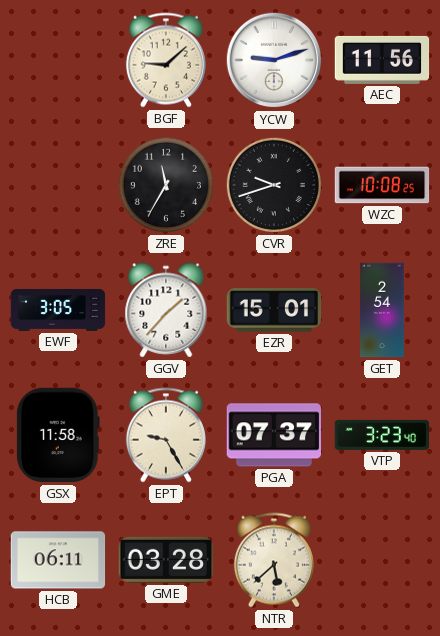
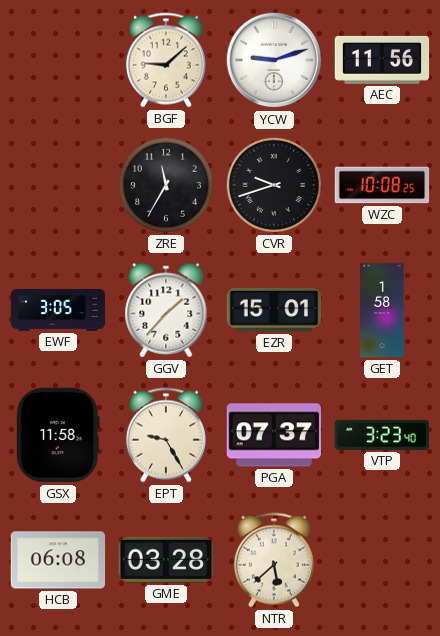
GET: 2:54 -> 1:58 (382, 310)
HCB: 06:11 -> 06:08 (58, 560)
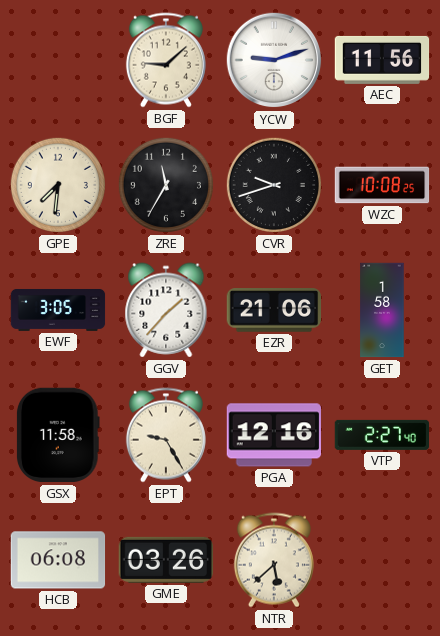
GPE: none -> 7:31 (58, 185)
EZR: 15:01 -> 21:06 (274, 310)
PGA: 07:37 -> 12:16 (273, 435)
VTP: 3:23 -> 2:27 (381, 435)
GME: 03:28 -> 03:26 (165, 560)
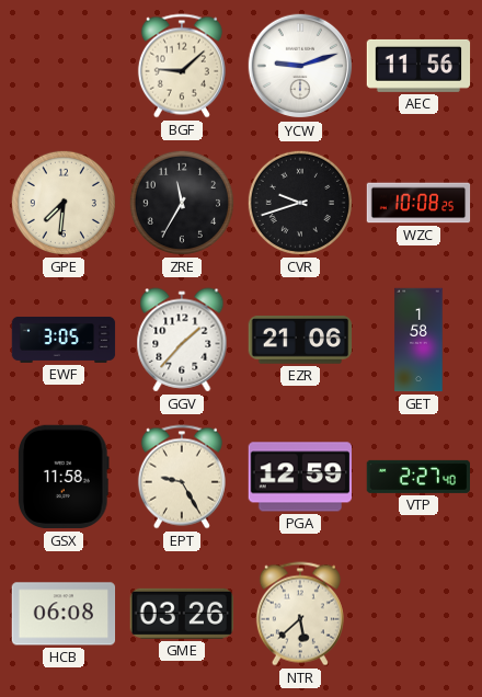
PGA: 12:16 -> 12:59 (299, 477)
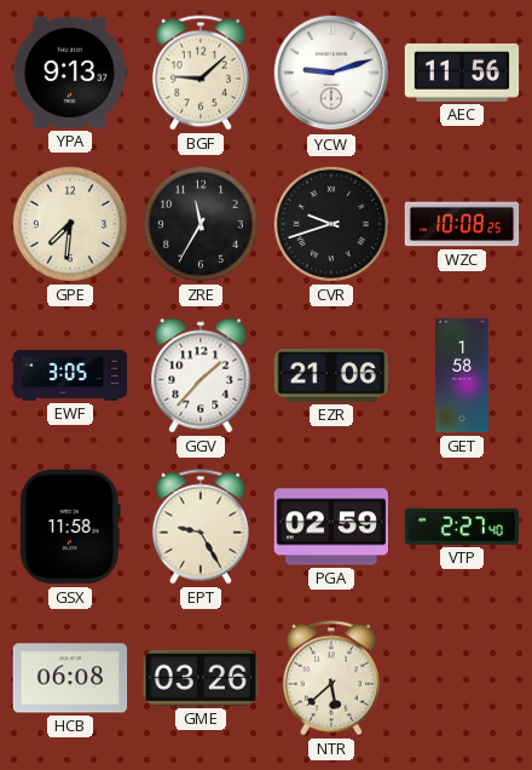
YPA: none -> 9:13 (70, 73)
PGA: 12:59 -> 02:59 (330, 527)
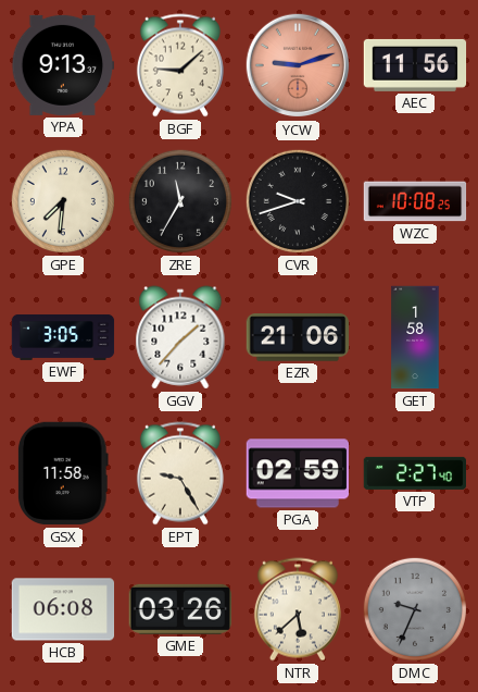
YCW dial: white -> salmon (298, 65)
DMC: none -> 9:34 (415, 609)
